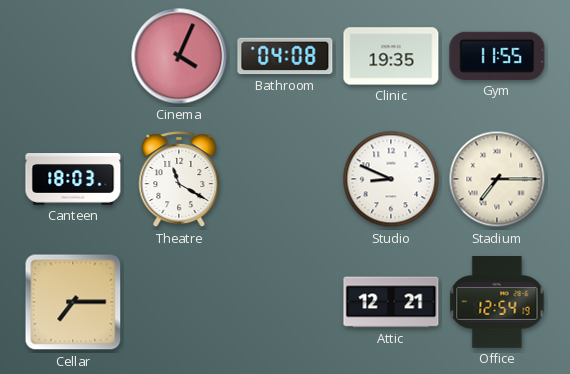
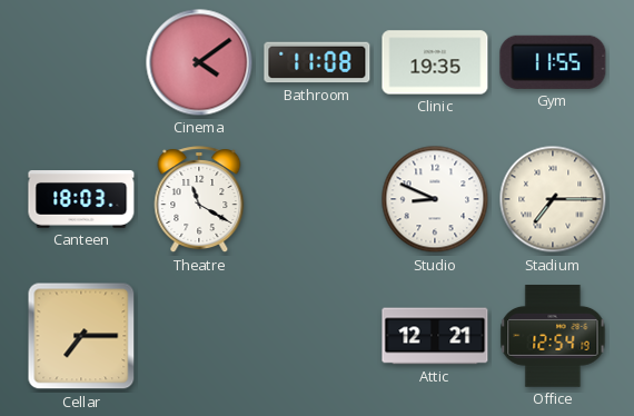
Cinema: 4:04 -> 4:09 (199, 62)
Bathroom: 04:08 -> 11:08 (317, 62)
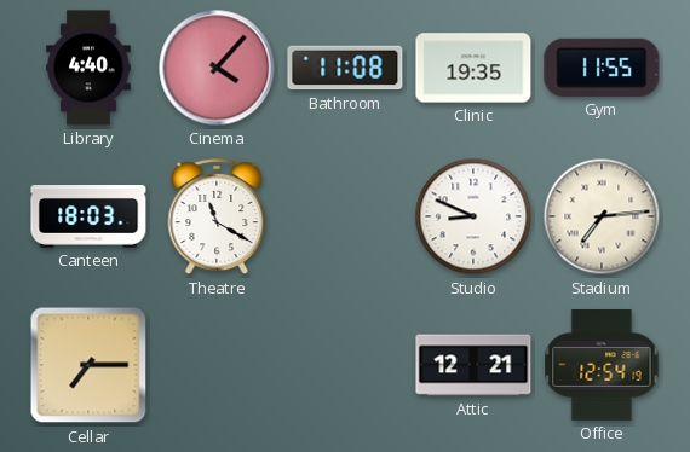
Library: none -> 4:40 (88, 68)
Cinema: 4:09 -> 4:07 (217, 68)
Stadium: 7:15 -> 7:14 (602, 216)
